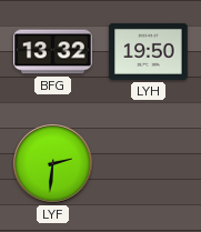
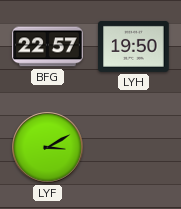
BFG: 13:32 -> 22:57 (48, 47)
LYF: 2:31 -> 3:10 (48, 148)
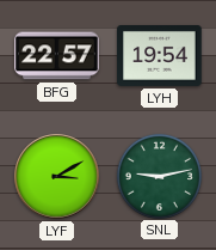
LYH: 19:50 -> 19:54 (160, 55)
SNL: none -> 9:13 (159, 176)
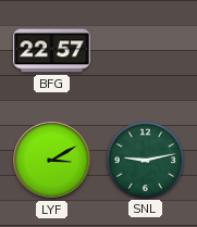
LYH: 19:54 -> none (160, 55)
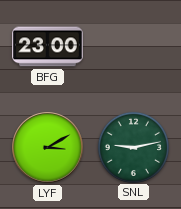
BFG: 22:57 -> 23:00 (48, 47)
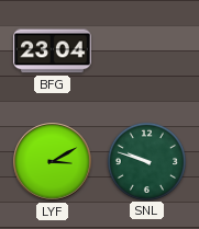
BFG: 23:00 -> 23:04 (53, 51)
SNL: 9:13 -> 9:48 (146, 161)
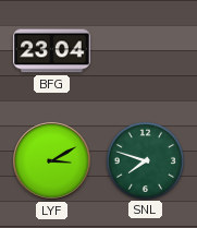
SNL: 9:48 -> 7:48 (145, 160)
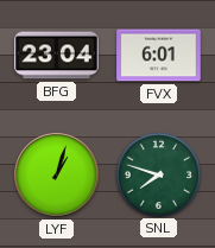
FVX: none -> 6:01 (159, 56)
LYF: 3:10 -> 1:03 (57, 176)
